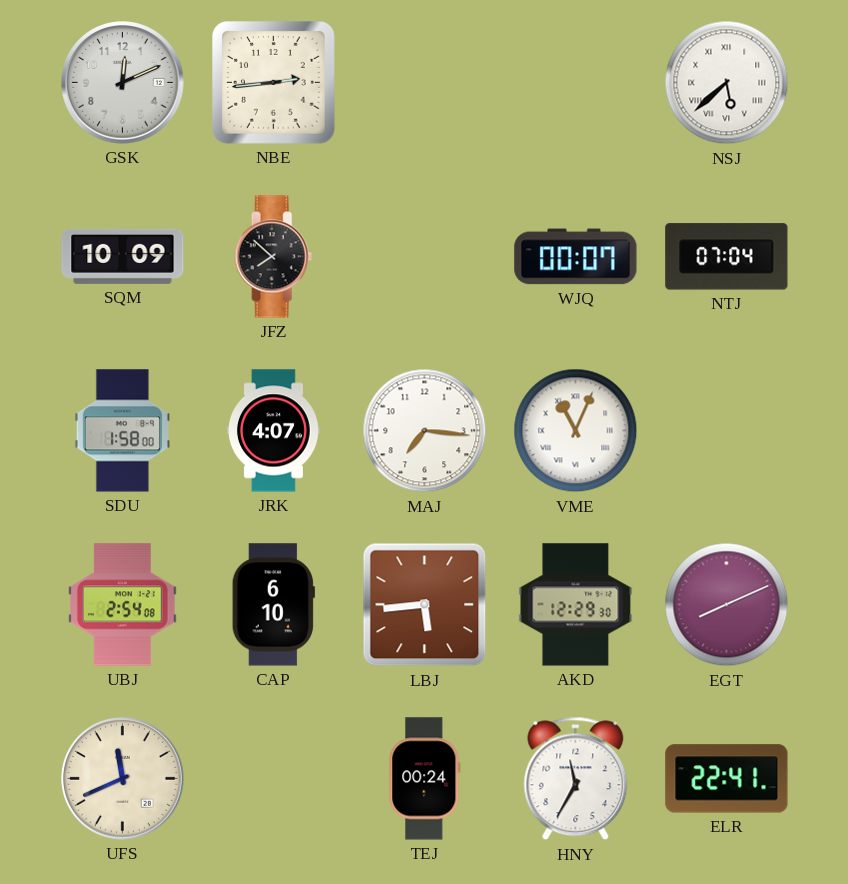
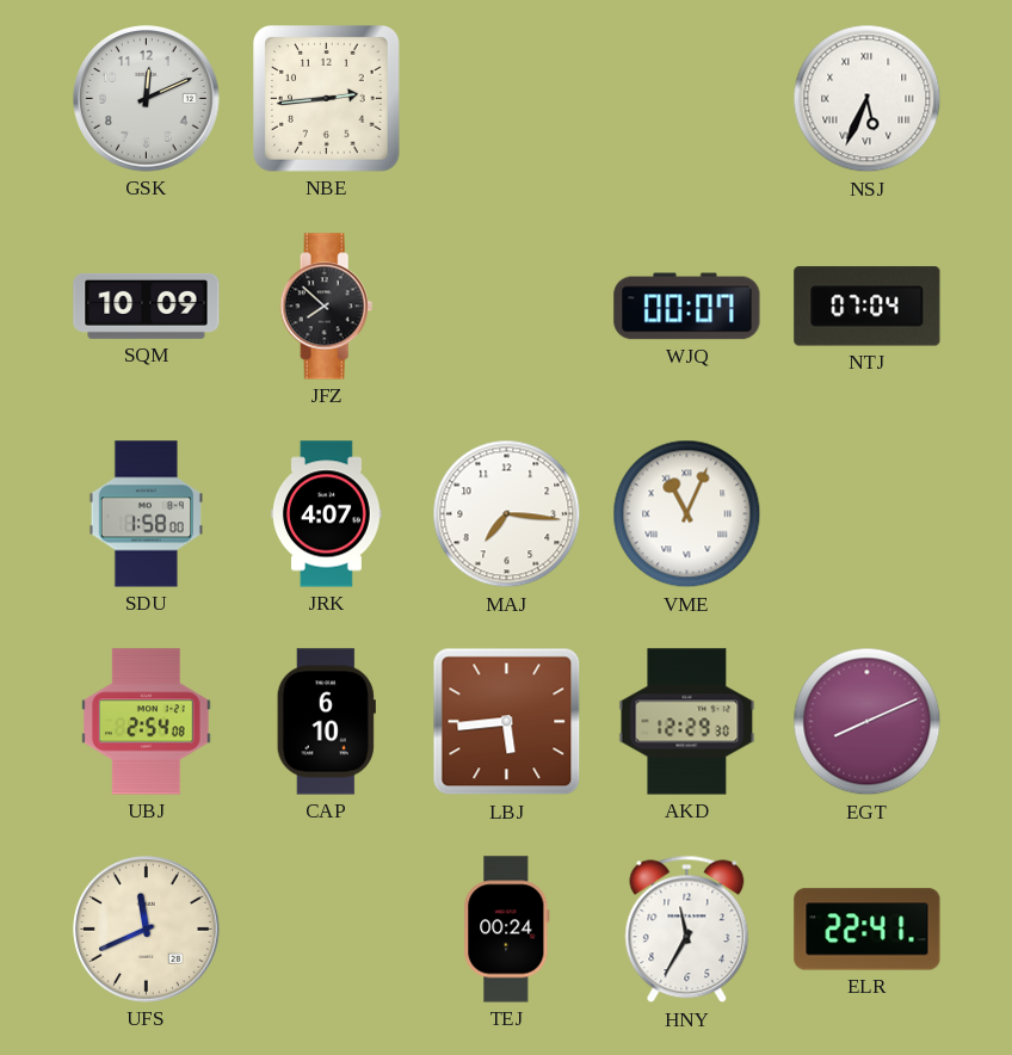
NSJ: 5:38 -> 5:34 (868, 99)
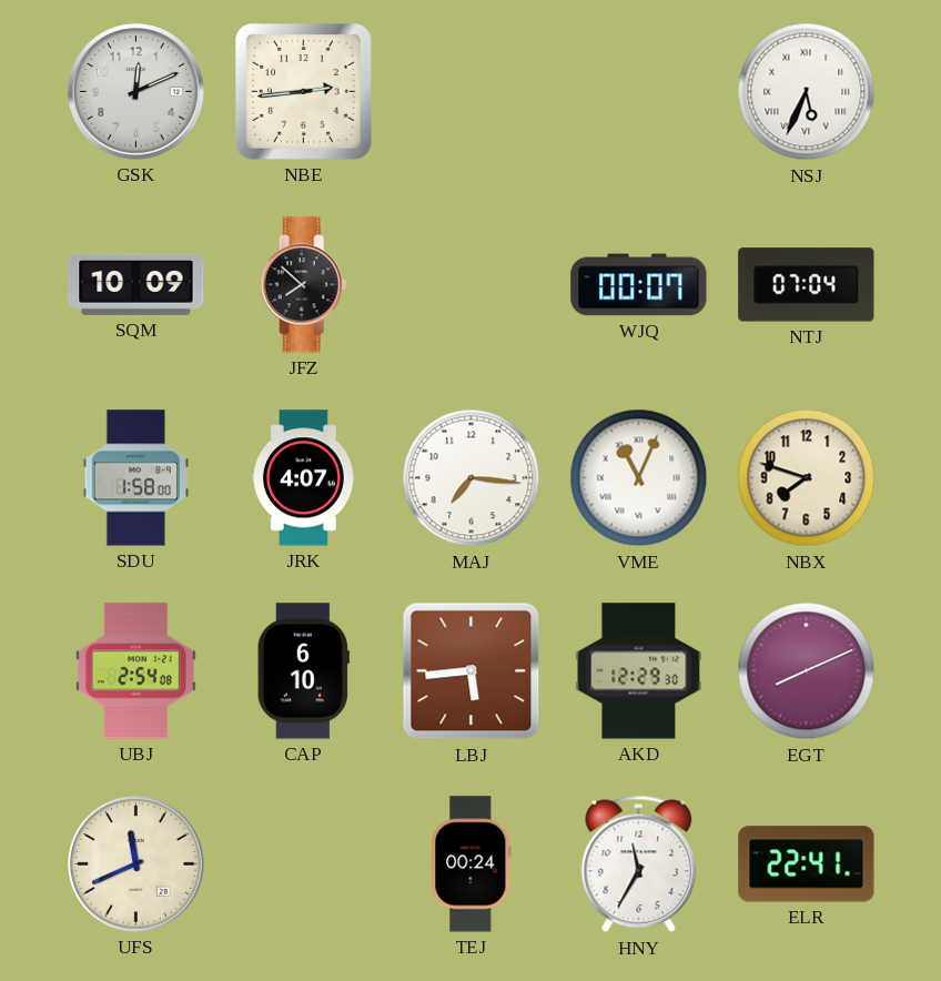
NBX: none -> 7:48 (807, 478)
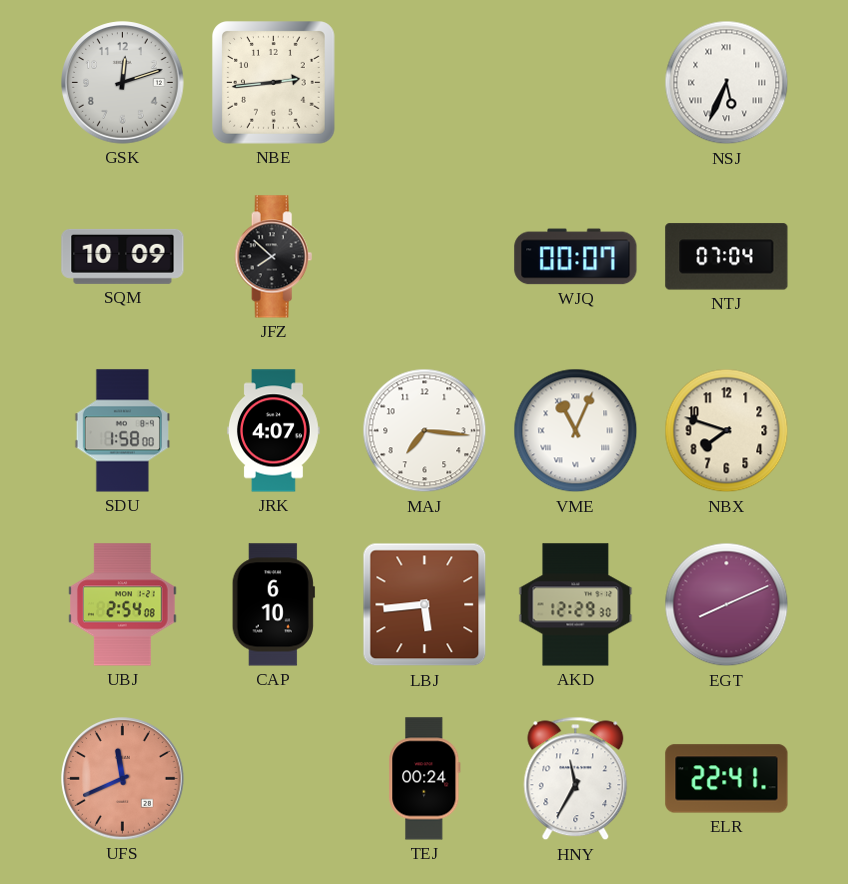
GSK: 12:11 -> 12:12 (123, 83)
UFS dial: cream -> salmon (123, 779)
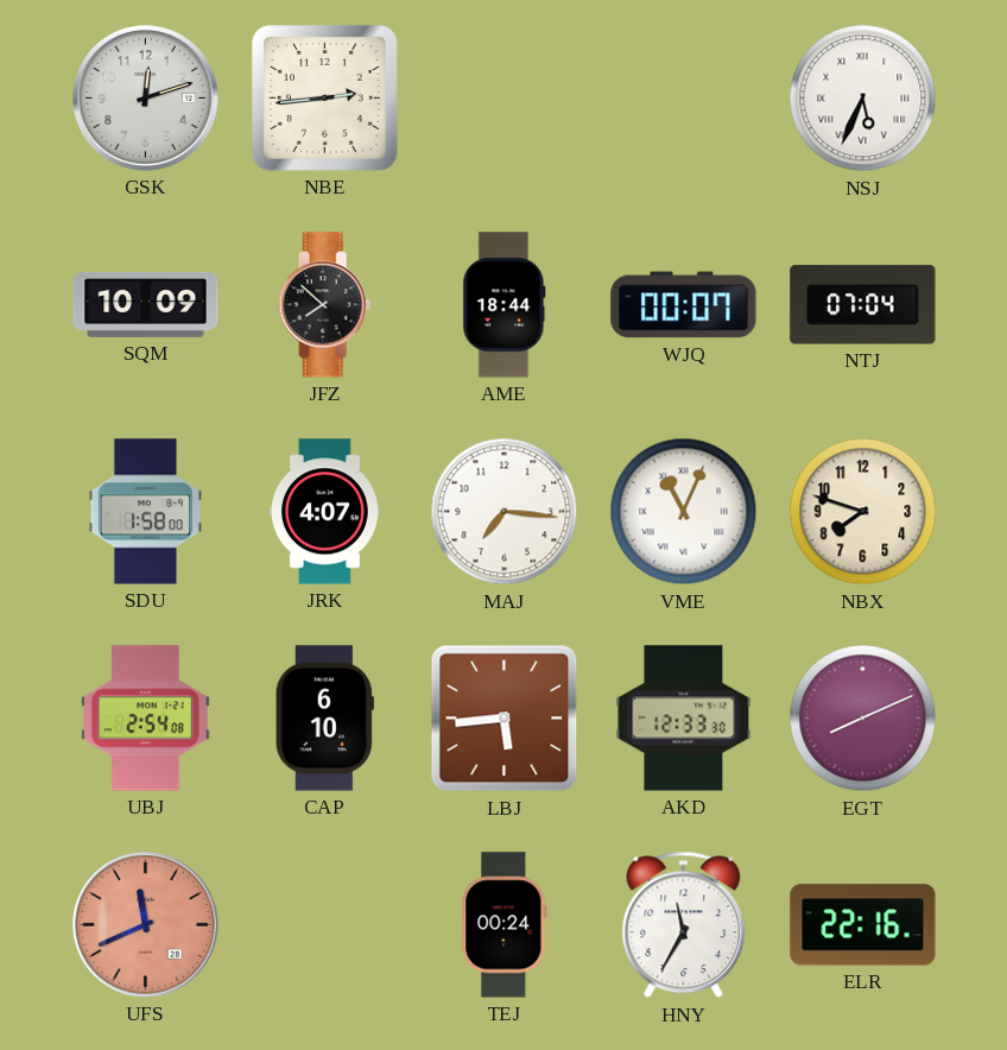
AME: none -> 18:44 (505, 305)
AKD: 12:29 -> 12:33 (684, 719)
ELR: 22:41 -> 22:16 (863, 925)
